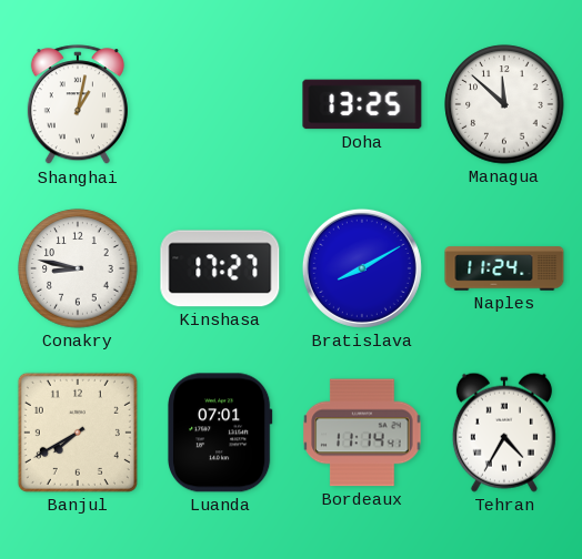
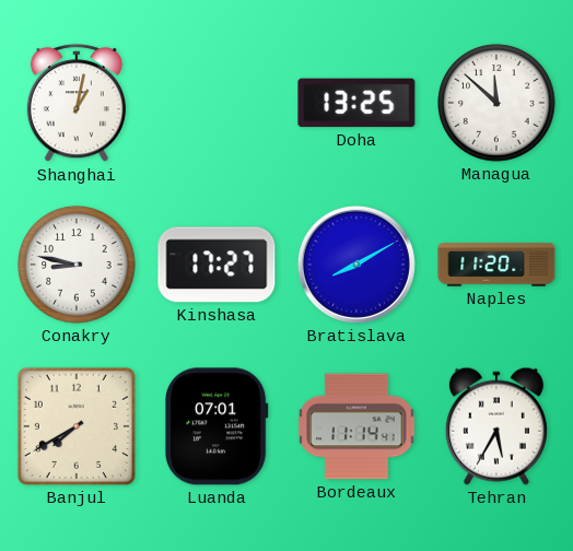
Naples: 11:24 -> 11:20 (496, 265)
Tehran: 4:35 -> 5:35 (496, 426)
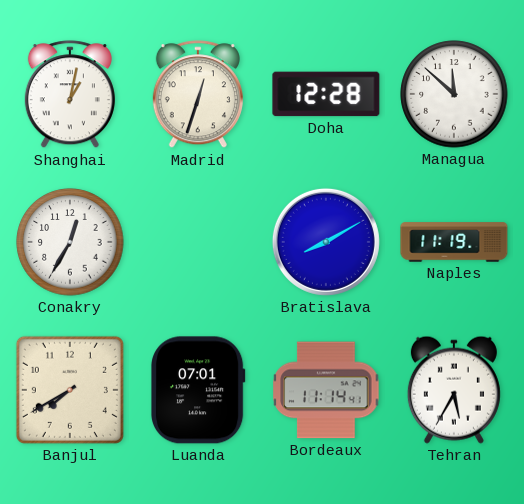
Madrid: none -> 12:33 (198, 95)
Doha: 13:25 -> 12:28 (326, 94)
Conakry: 8:47 -> 12:35 (70, 242)
Kinshasa: 17:27 -> none (217, 265)
Naples: 11:20 -> 11:19 (454, 242)
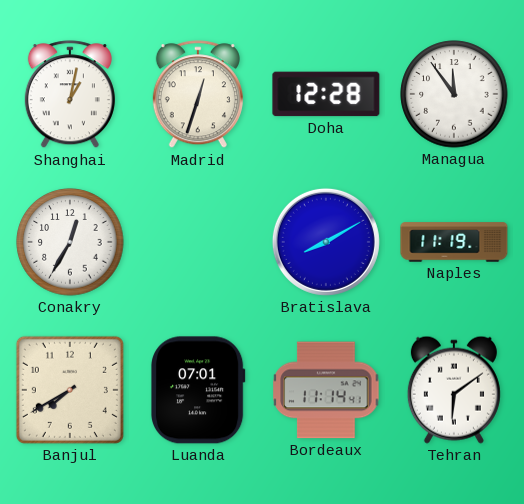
Managua: 11:52 -> 11:54 (454, 94)
Tehran: 5:35 -> 6:09 (454, 390)
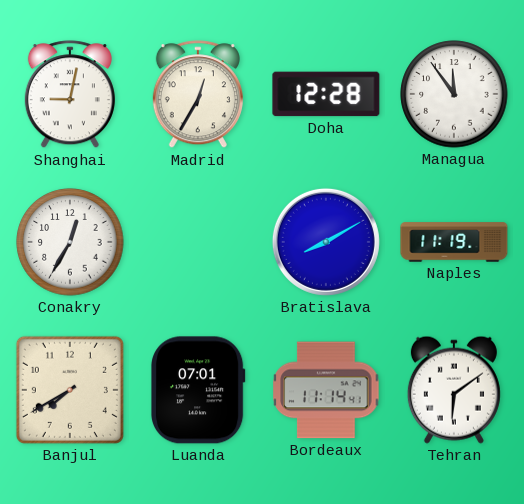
Shanghai: 1:02 -> 9:02 (70, 95)
Madrid: 12:33 -> 12:35 (198, 95)
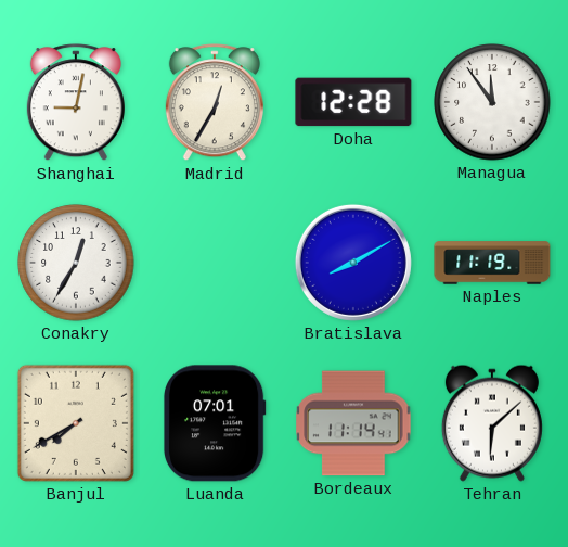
Tehran: 6:09 -> 6:08 (492, 423)
